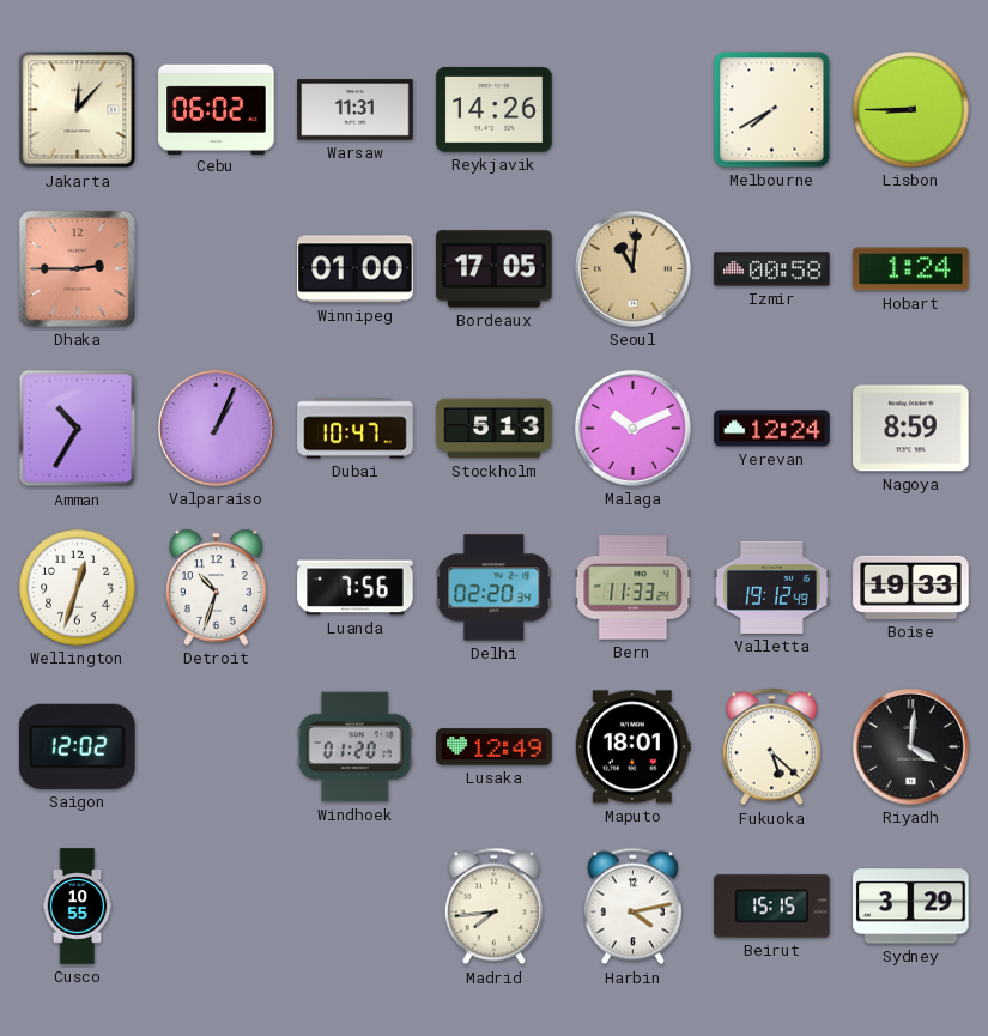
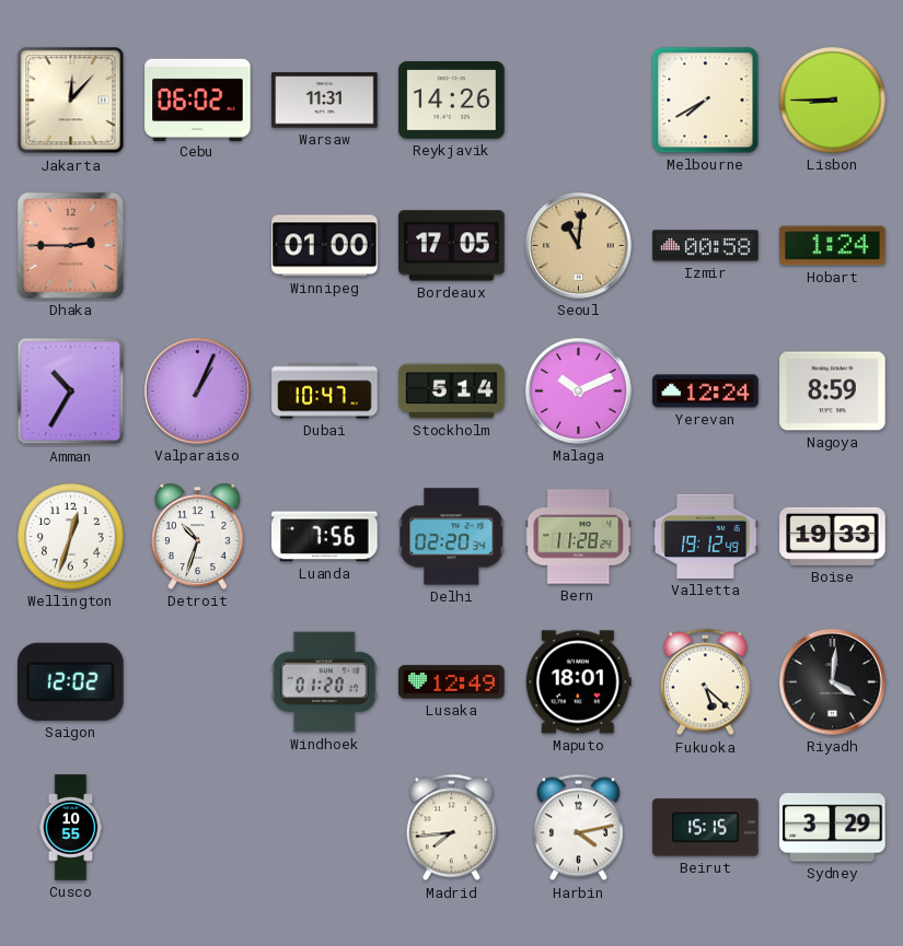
Stockholm: 5:13 -> 5:14 (452, 392)
Bern: 11:33 -> 11:28 (579, 537)
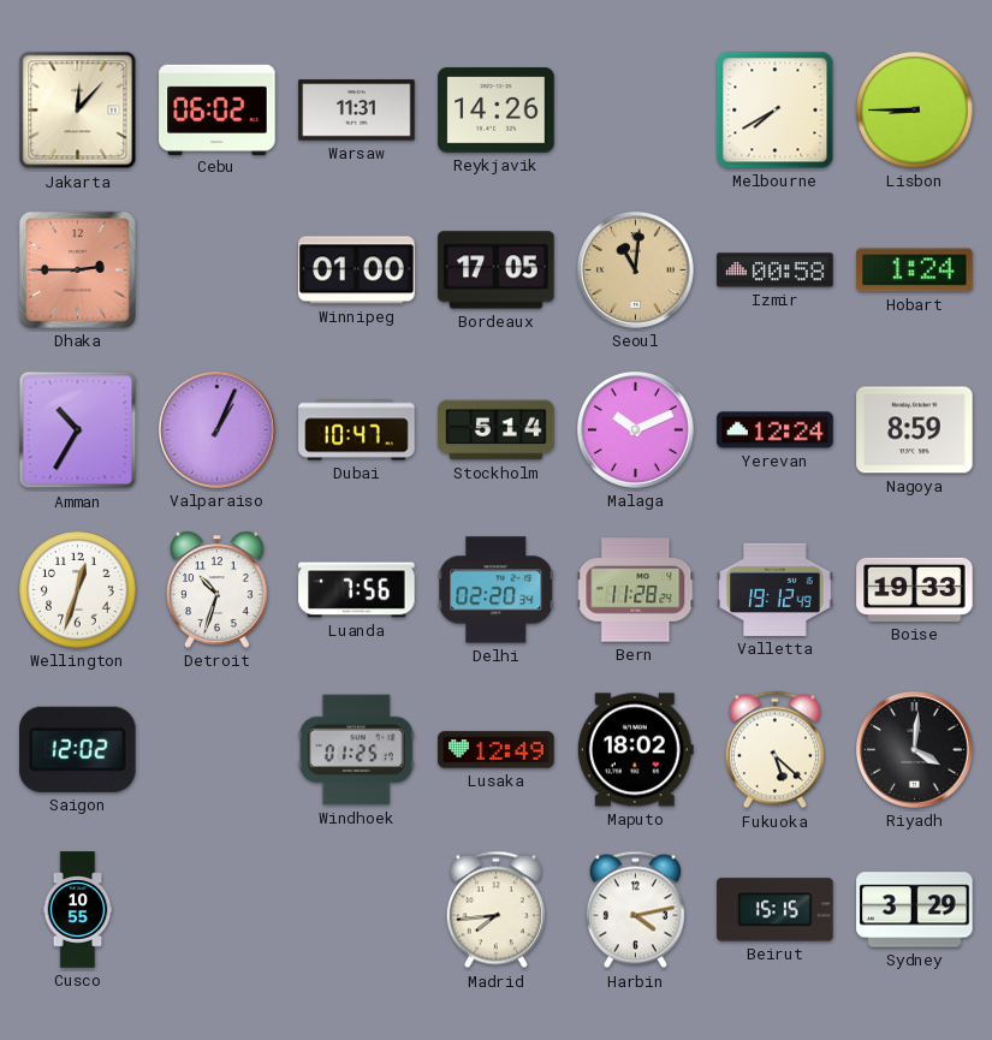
Windhoek: 01:20 -> 01:25 (356, 750)
Maputo: 18:01 -> 18:02 (635, 750)
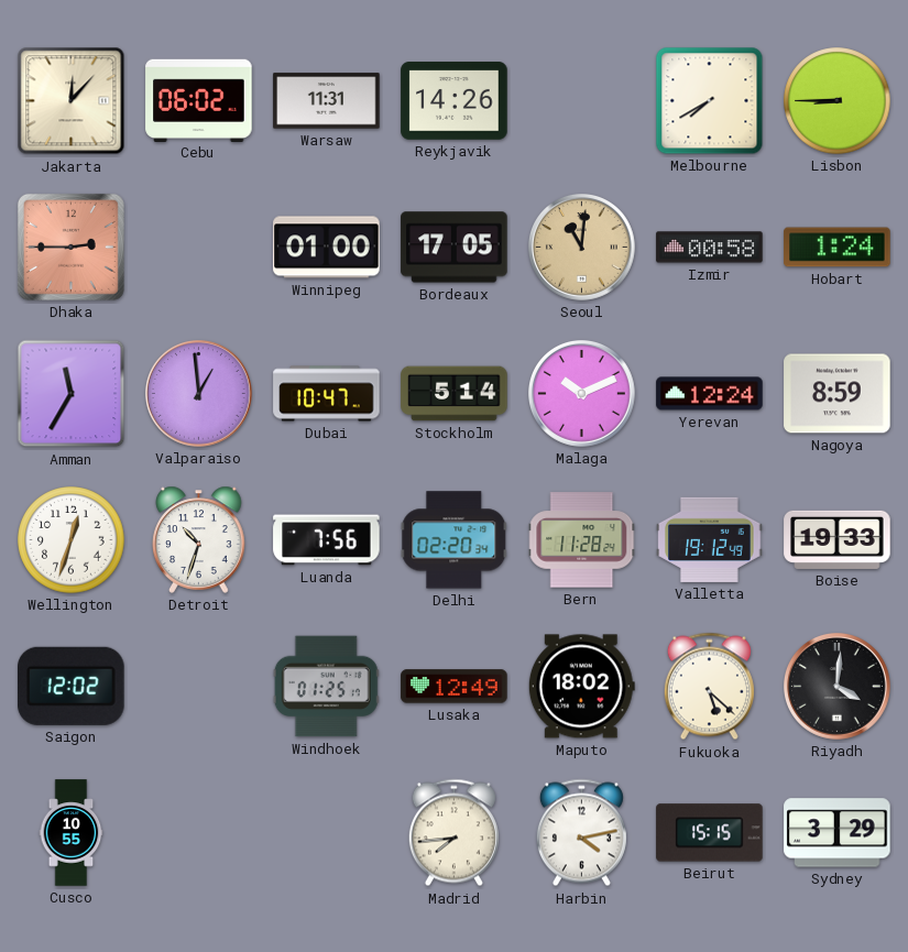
Amman: 10:35 -> 11:35 (72, 394)
Valparaiso: 1:04 -> 12:59 (199, 394)
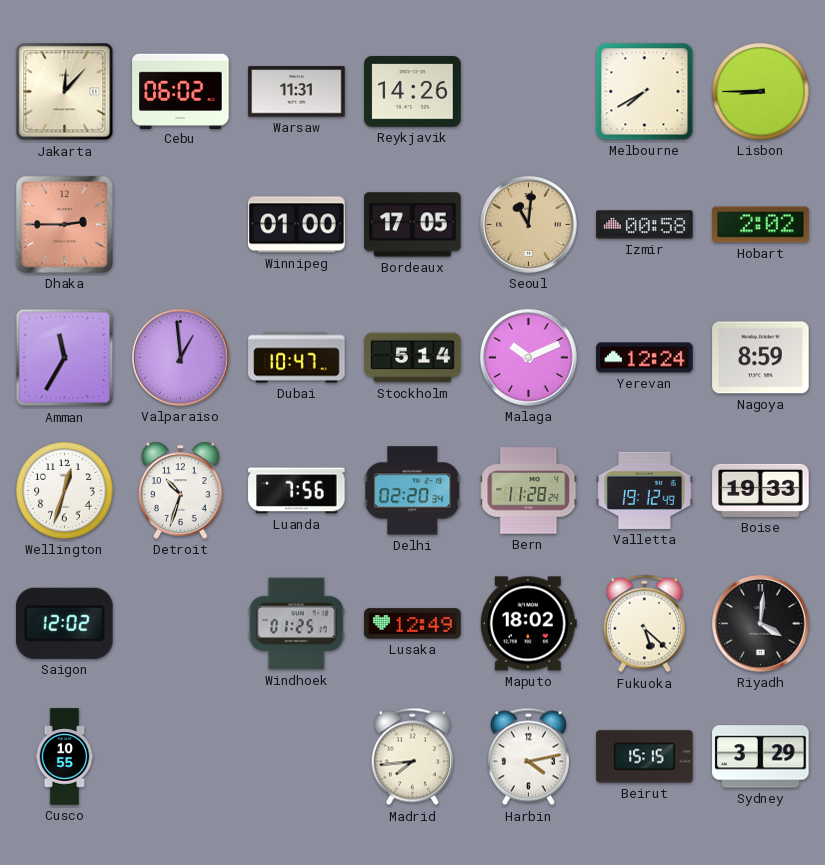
Hobart: 1:24 -> 2:02 (761, 225)
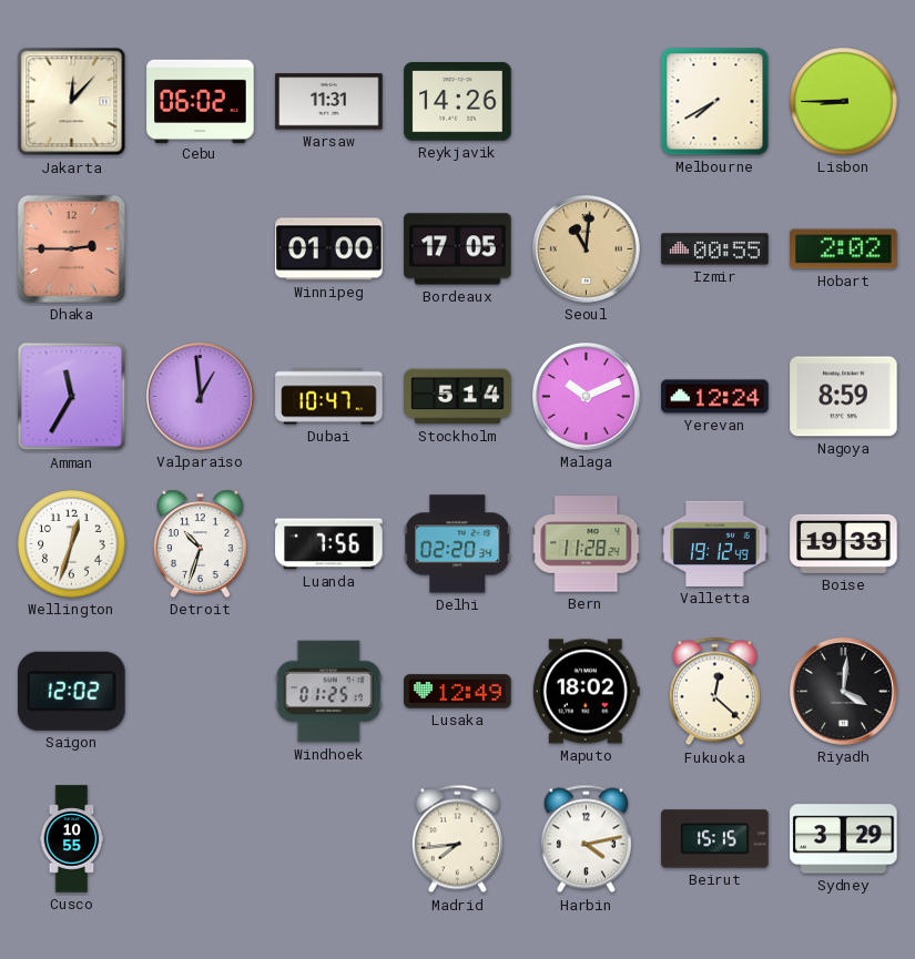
Izmir: 00:58 -> 00:55 (715, 249)
Fukuoka: 5:22 -> 12:22 (714, 692)
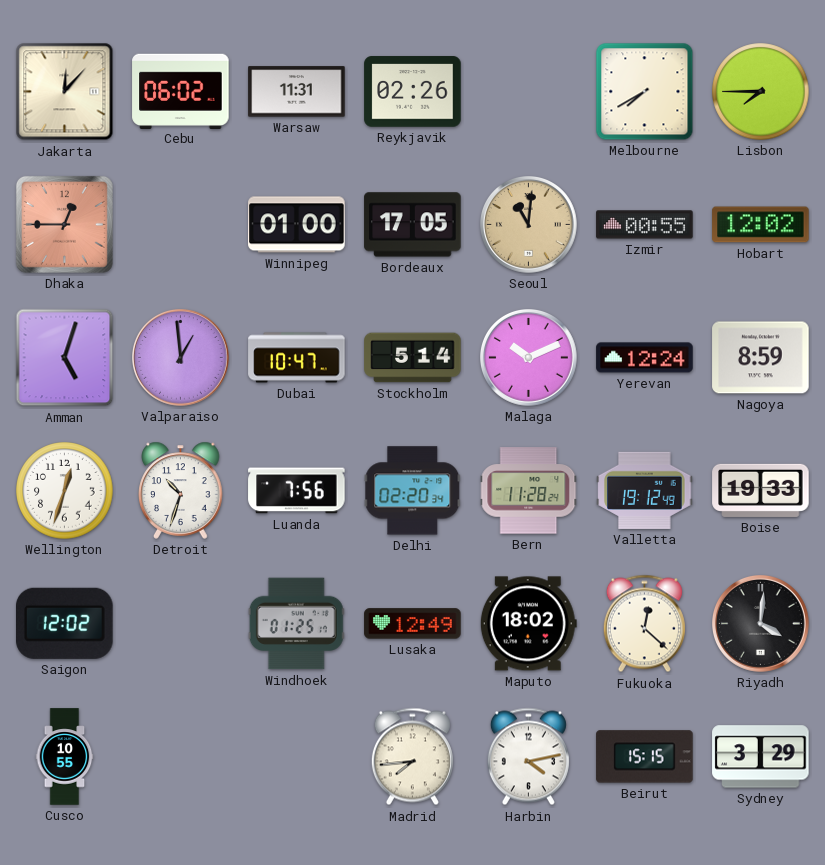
Reykjavik: 14:26 -> 02:26 (413, 92)
Lisbon: 8:45 -> 7:45 (761, 92)
Dhaka: 2:45 -> 12:45 (64, 224)
Hobart: 2:02 -> 12:02 (761, 225)
Amman: 11:35 -> 5:03 (65, 358)
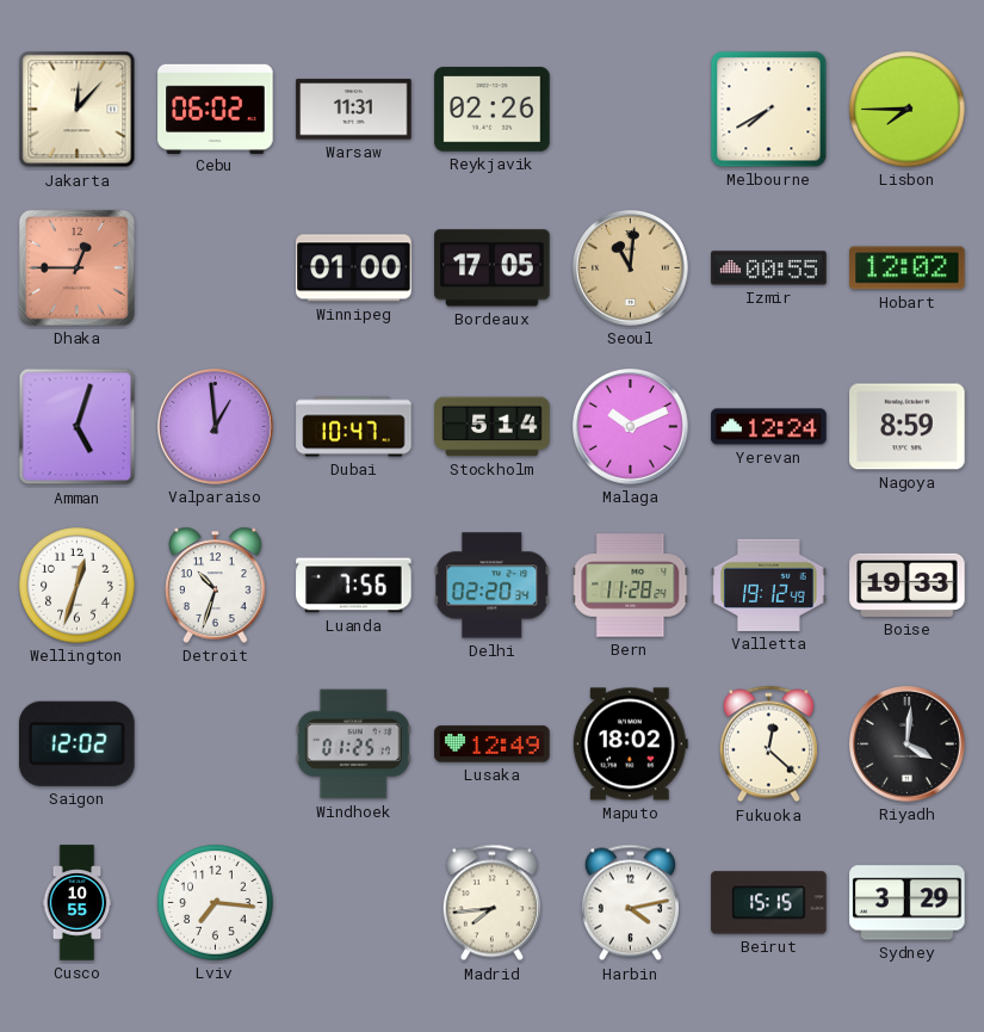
Lviv: none -> 7:16 (216, 903)
